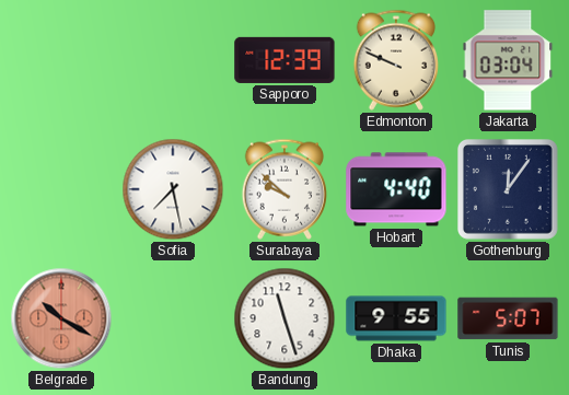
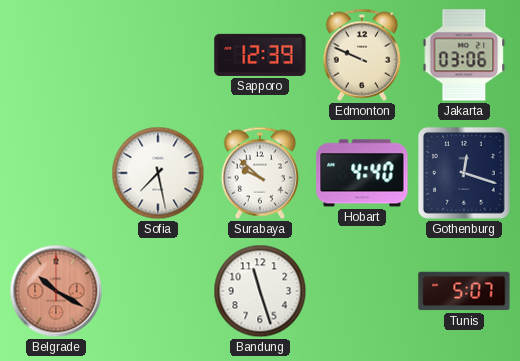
Jakarta: 03:04 -> 03:06 (464, 55)
Gothenburg: 12:06 -> 12:18 (465, 174)
Dhaka: 9:55 -> none (396, 318)
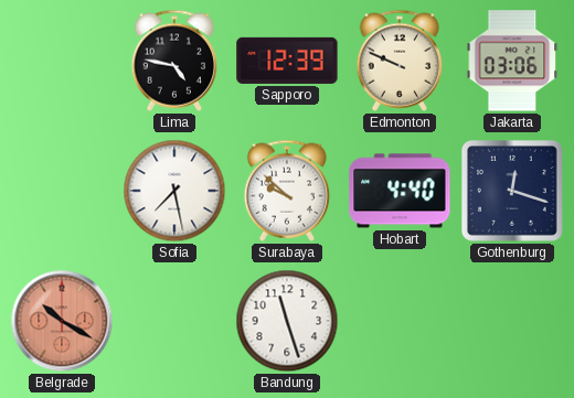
Lima: none -> 4:47 (173, 61)
Tunis: 5:07 -> none (464, 291)
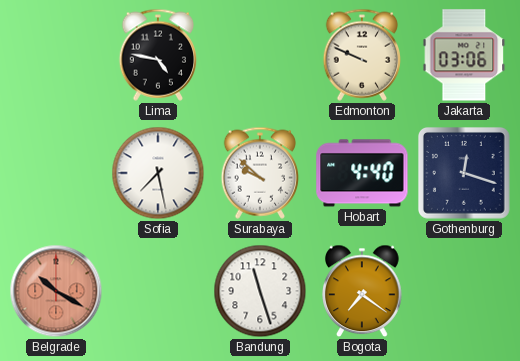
Sapporo: 12:39 -> none (287, 61)
Bogota: none -> 7:21 (362, 291)
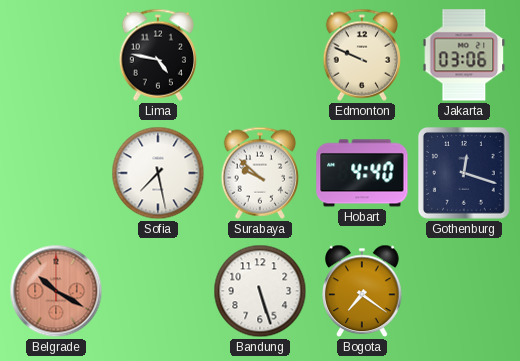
Bandung: 11:27 -> 5:27 (260, 291)
